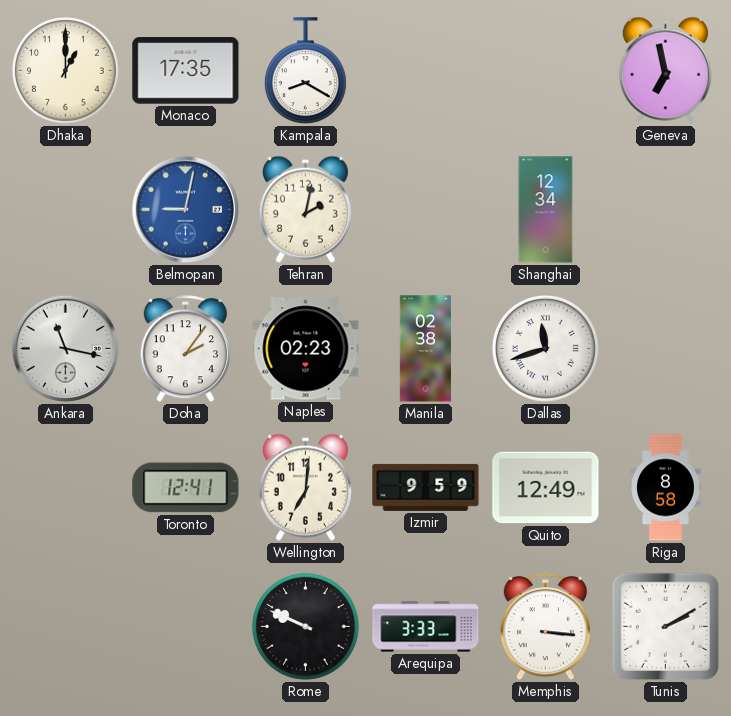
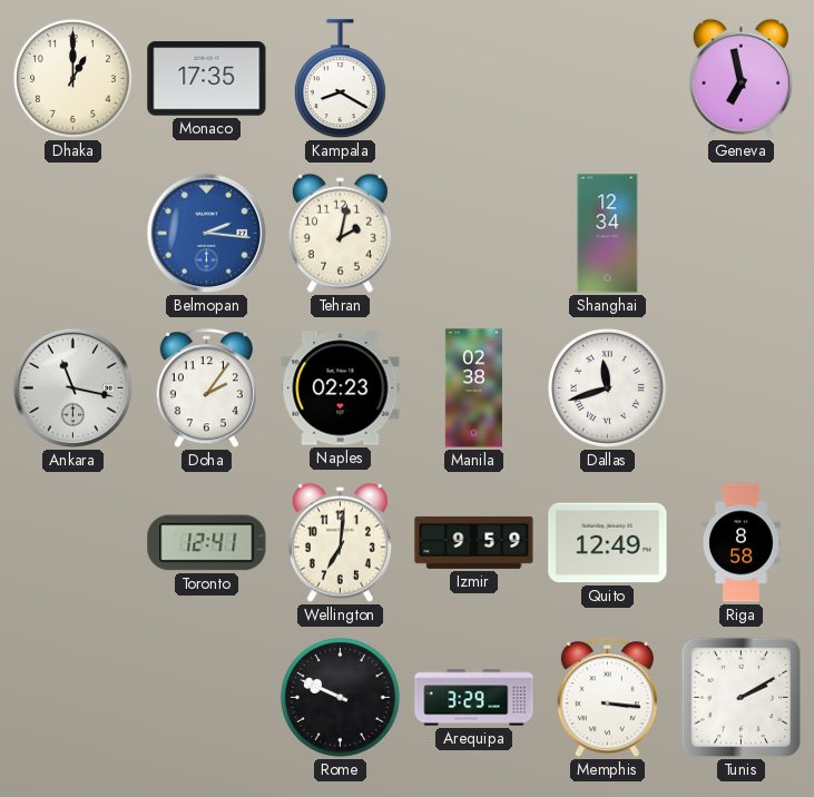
Belmopan: 9:02 -> 2:16 (206, 233)
Arequipa: 3:33 -> 3:29 (474, 698)
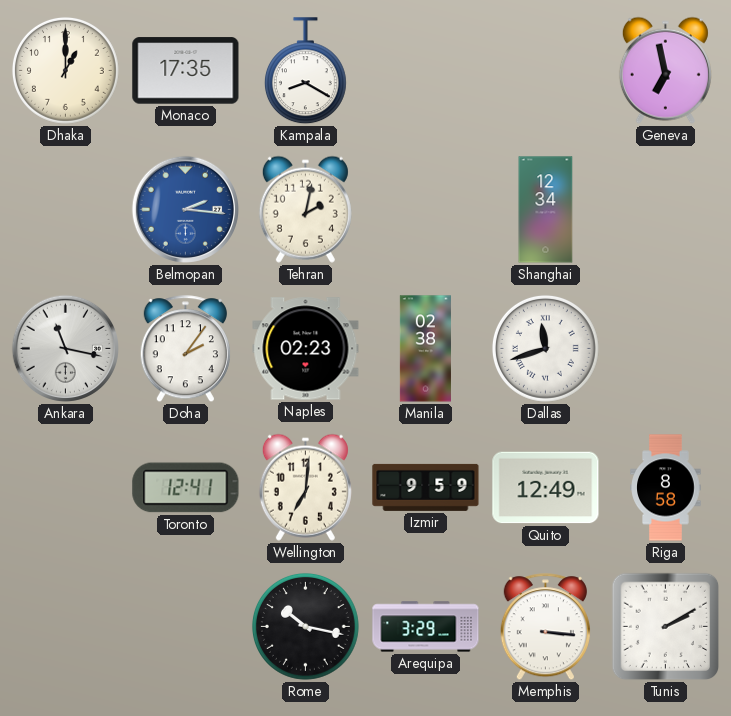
Rome: 9:49 -> 10:17 (305, 626)
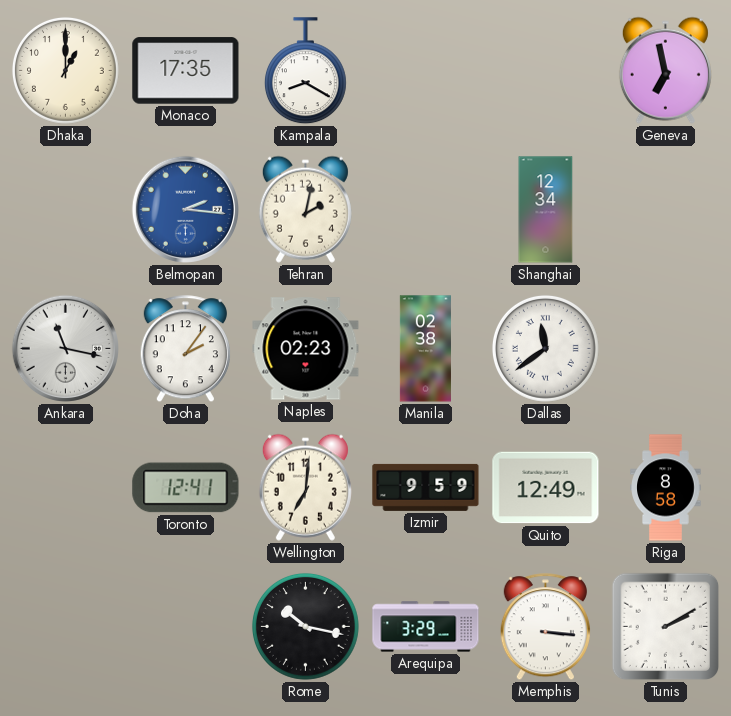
Dallas: 11:42 -> 11:39 (545, 348)
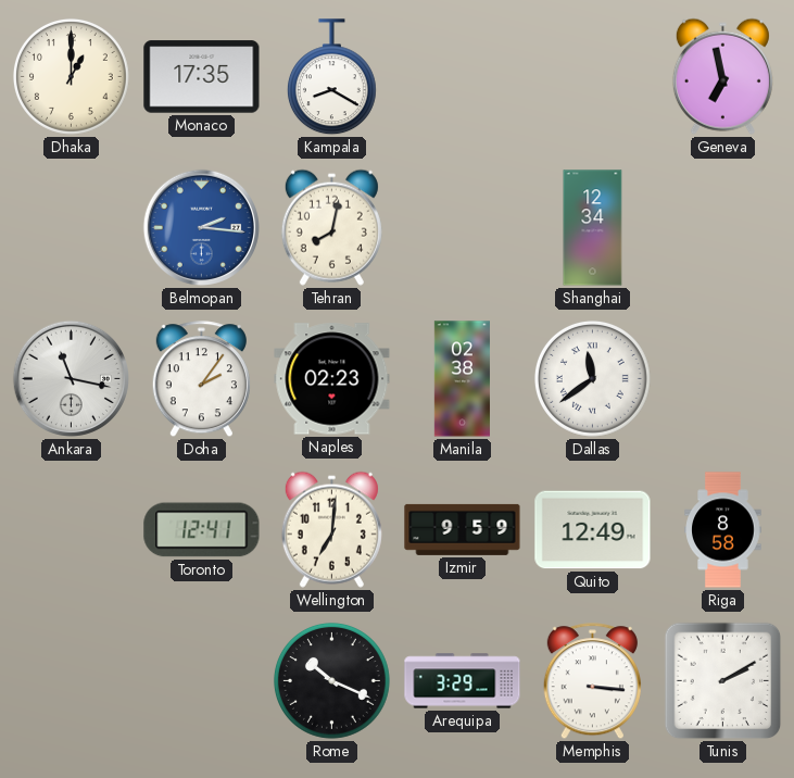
Tehran: 2:02 -> 8:02 (331, 227)
Rome: 10:17 -> 10:19 (331, 680)
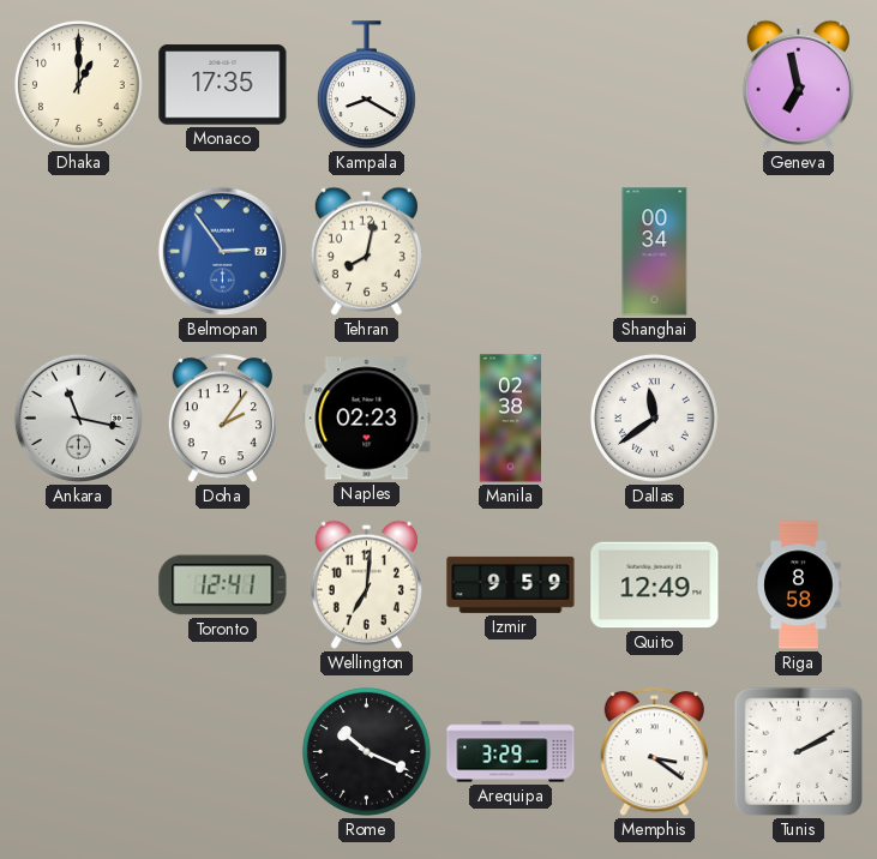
Belmopan: 2:16 -> 2:54 (222, 251)
Shanghai: 12:34 -> 00:34 (655, 252)
Memphis: 3:16 -> 3:21 (654, 752)
